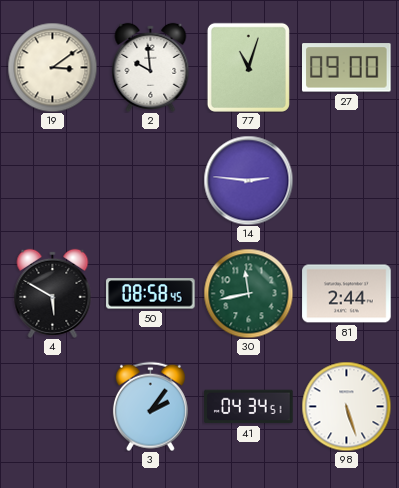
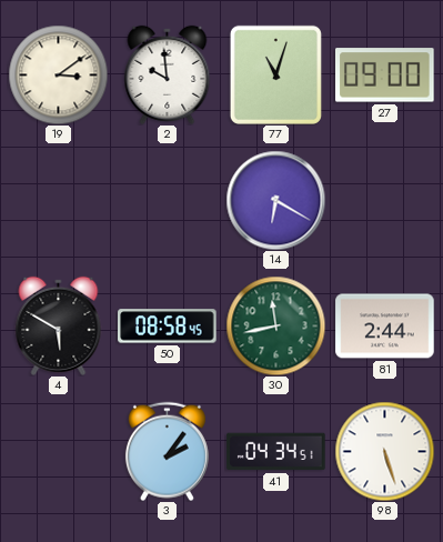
14: 2:46 -> 6:20 (275, 200)
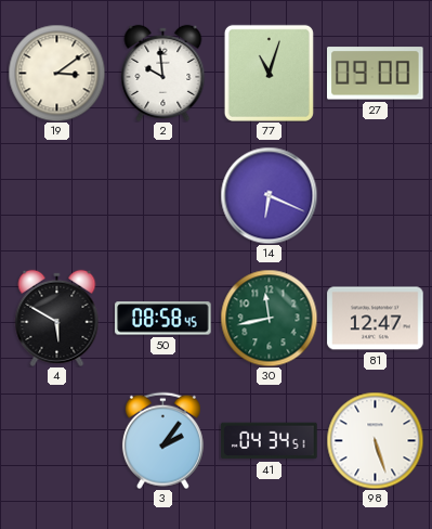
14: 6:20 -> 6:19 (269, 195)
81: 2:44 -> 12:47 (376, 319)
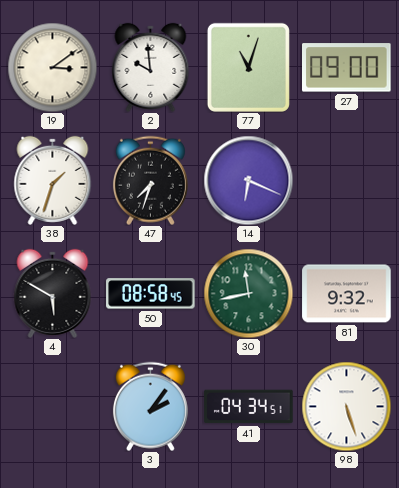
38: none -> 1:33 (53, 180)
47: none -> 7:33 (150, 180)
81: 12:47 -> 9:32 (347, 294)
